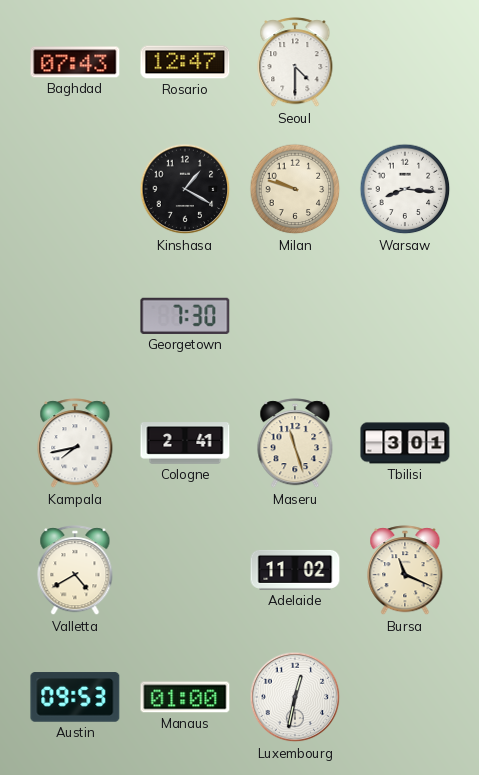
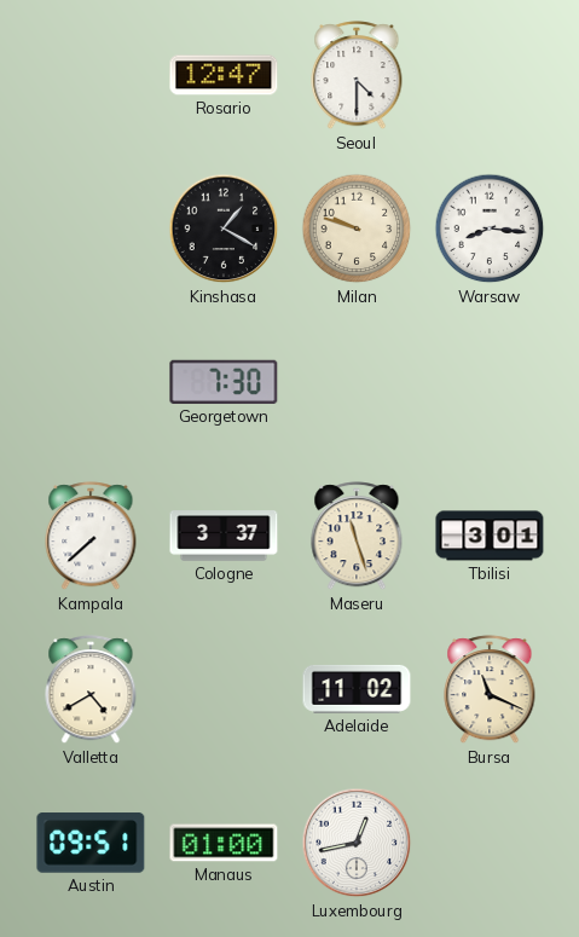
Baghdad: 07:43 -> none (75, 62)
Kampala: 7:43 -> 7:38 (91, 537)
Cologne: 2:41 -> 3:37 (224, 536)
Austin: 09:53 -> 09:51 (91, 843)
Luxembourg: 12:32 -> 12:43 (357, 843)
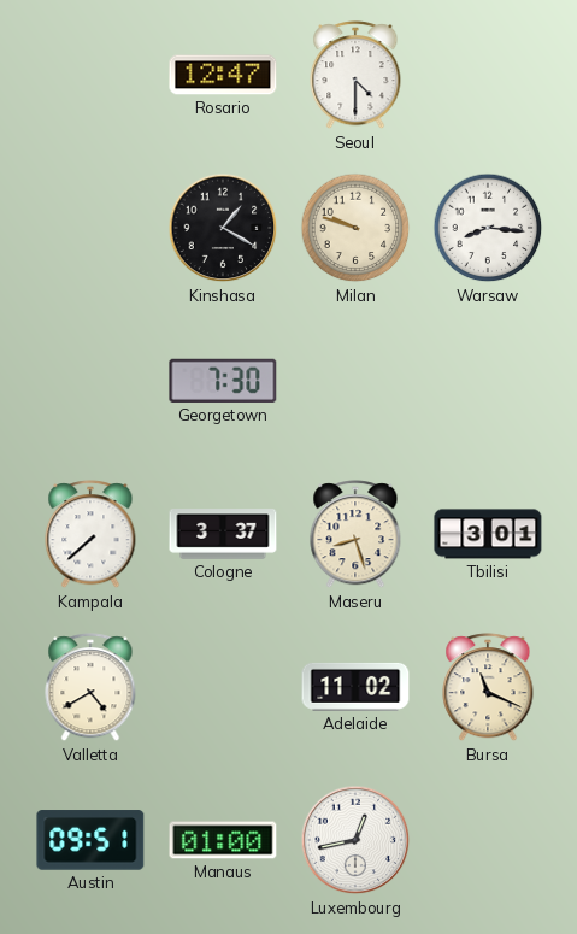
Maseru: 11:27 -> 8:27 (355, 535)
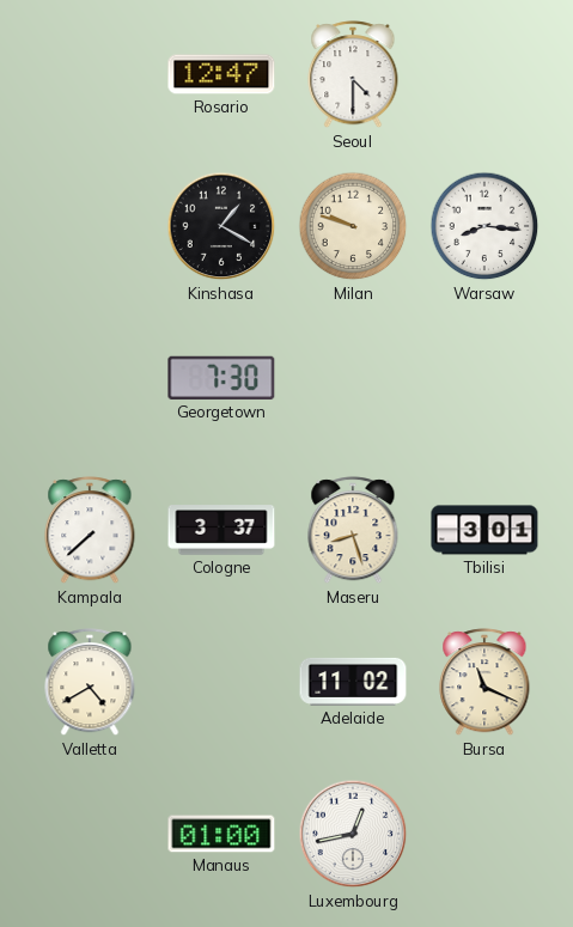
Austin: 09:51 -> none (90, 840)
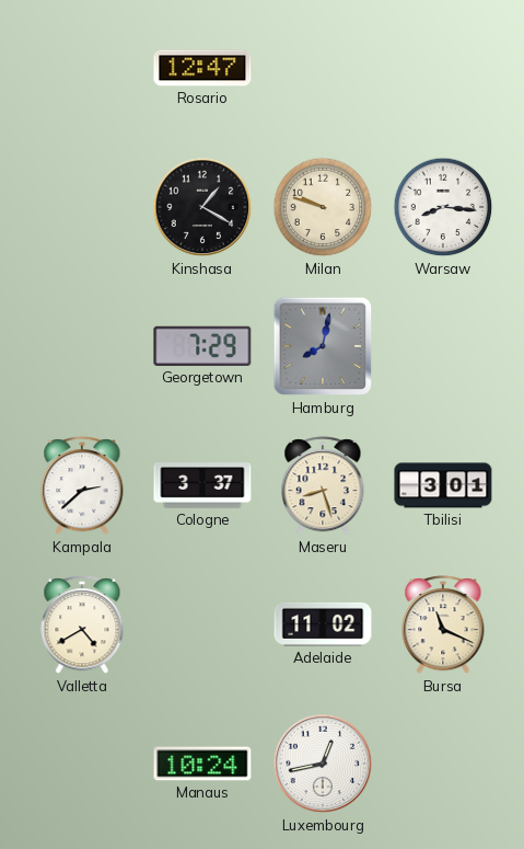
Seoul: 4:30 -> none (353, 75)
Georgetown: 7:30 -> 7:29 (202, 346)
Hamburg: none -> 8:02 (323, 346)
Kampala: 7:38 -> 2:38 (82, 486)
Manaus: 01:00 -> 10:24 (202, 764)
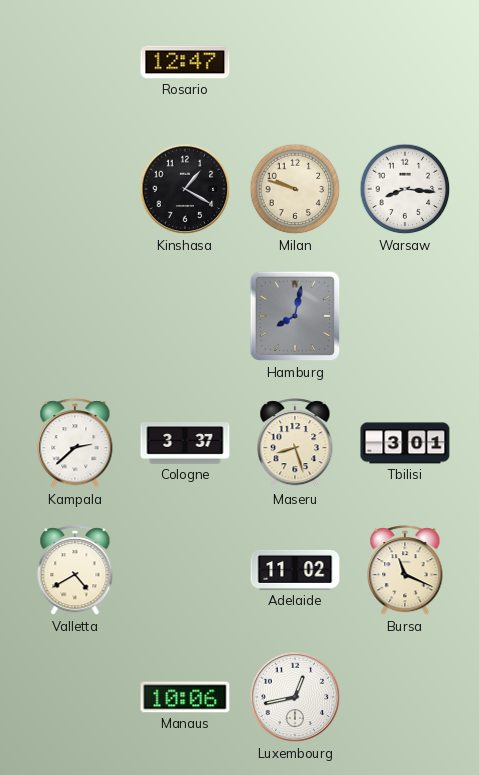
Georgetown: 7:29 -> none (202, 346)
Manaus: 10:24 -> 10:06 (185, 697)
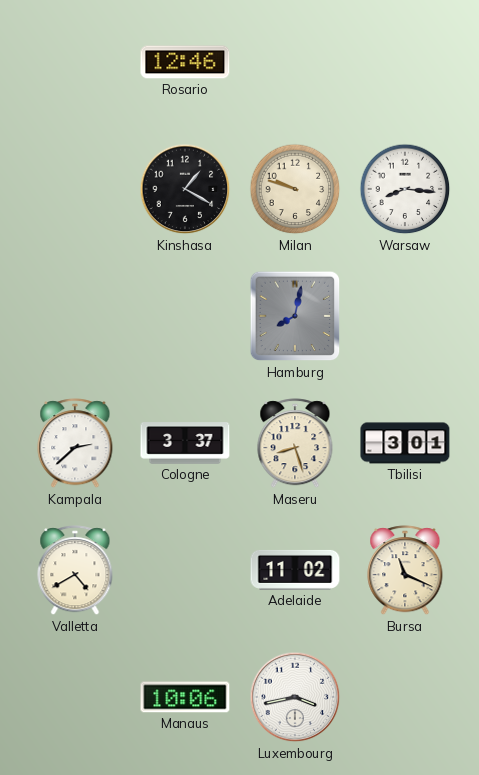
Rosario: 12:47 -> 12:46 (185, 62)
Luxembourg: 12:43 -> 3:43 (295, 697)
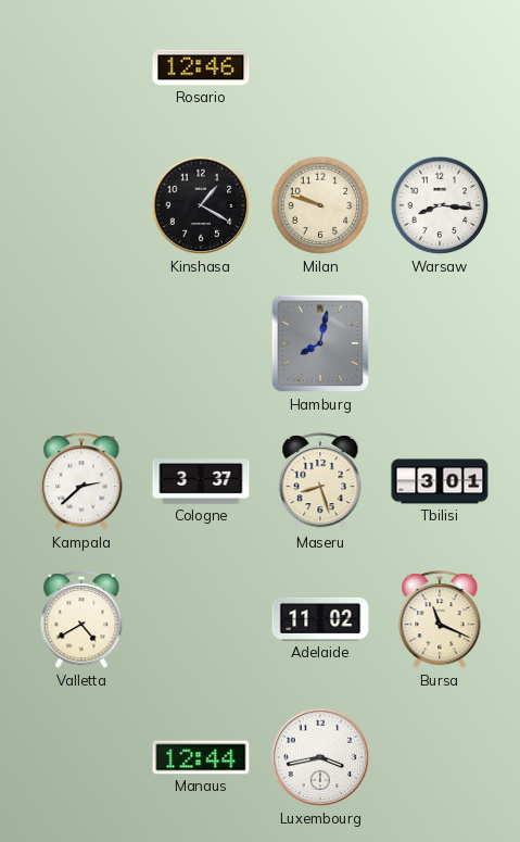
Manaus: 10:06 -> 12:44 (201, 757)
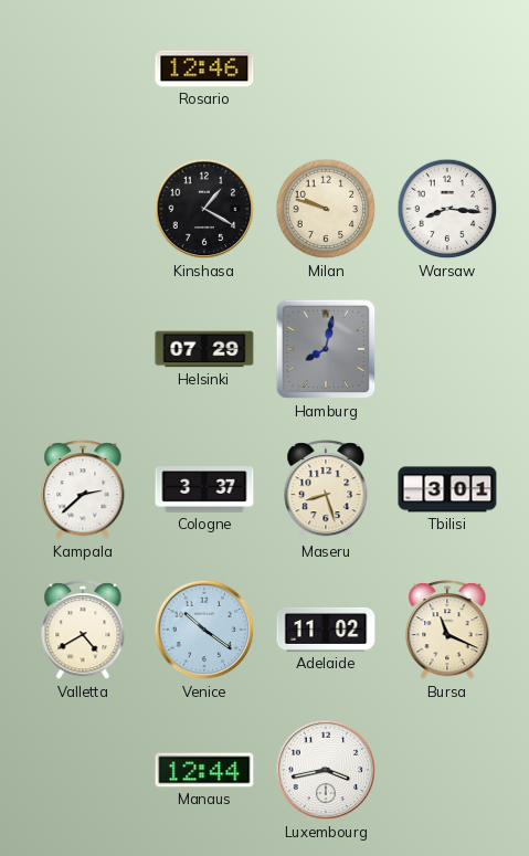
Helsinki: none -> 07:29 (204, 349)
Venice: none -> 10:21 (204, 630)
